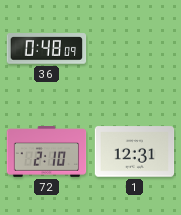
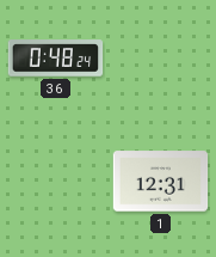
36: 0:48:09 -> 0:48:24 (56, 59)
72: 2:10 -> none (47, 152)
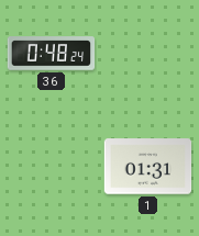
1: 12:31 -> 01:31 (148, 167)
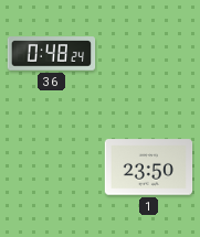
1: 01:31 -> 23:50 (149, 168)
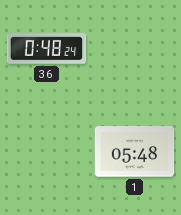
1: 23:50 -> 05:48 (135, 152)
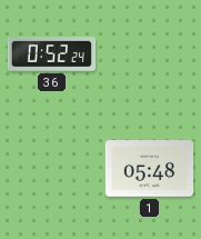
36: 0:48 -> 0:52 (52, 54)
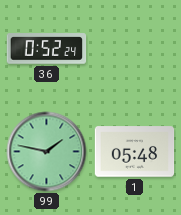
99: none -> 1:47 (47, 152)
